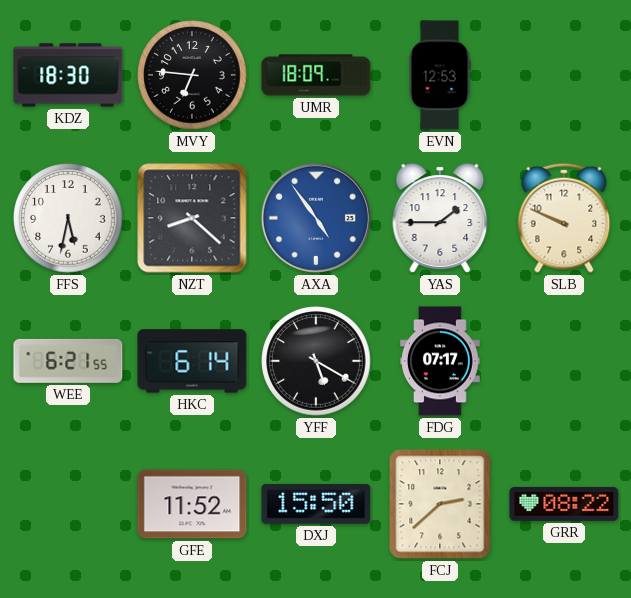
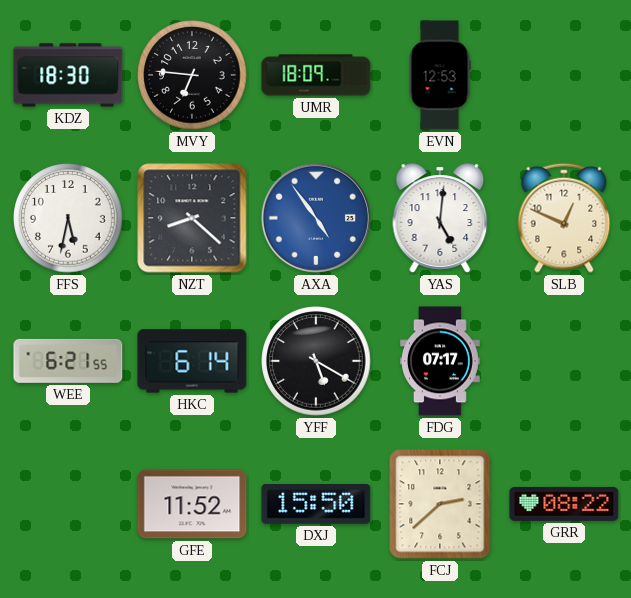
YAS: 1:45 -> 5:01 (440, 218)
SLB: 9:49 -> 12:49 (564, 218)
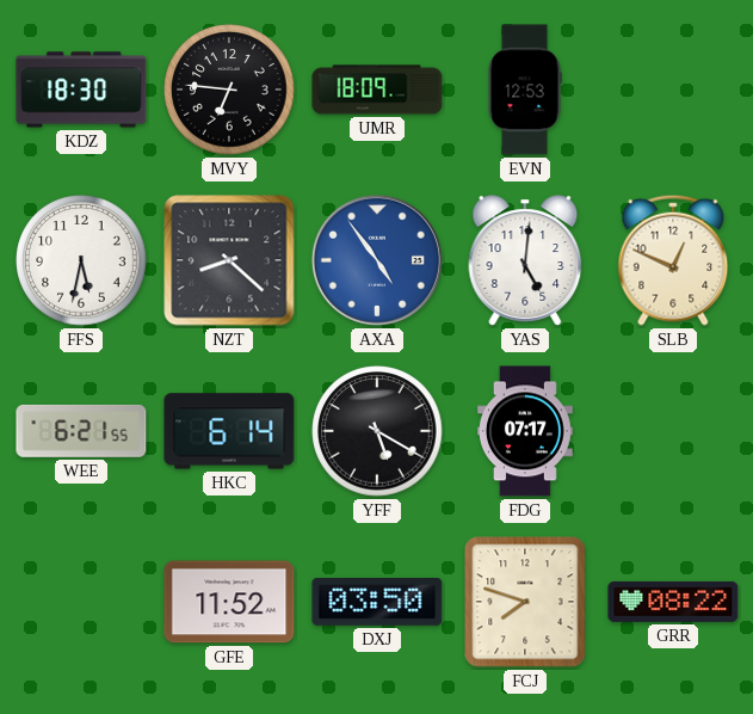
DXJ: 15:50 -> 03:50 (377, 602)
FCJ: 2:38 -> 7:48 (525, 602)
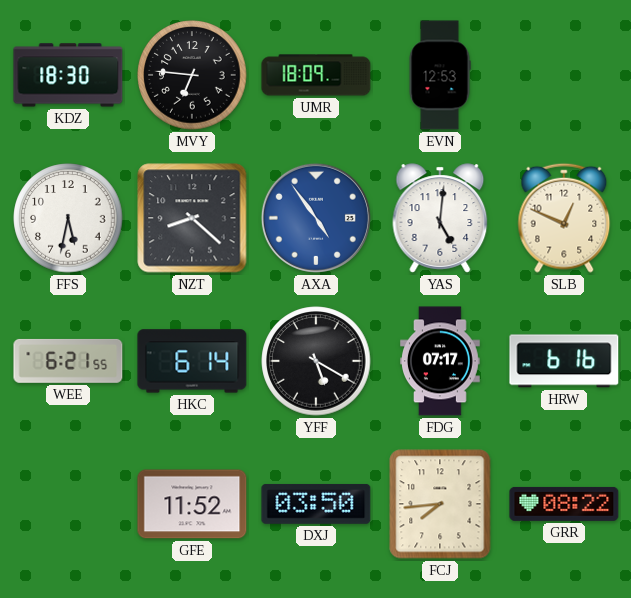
HRW: none -> 6:16 (564, 361)
FCJ: 7:48 -> 7:44 (440, 504)
